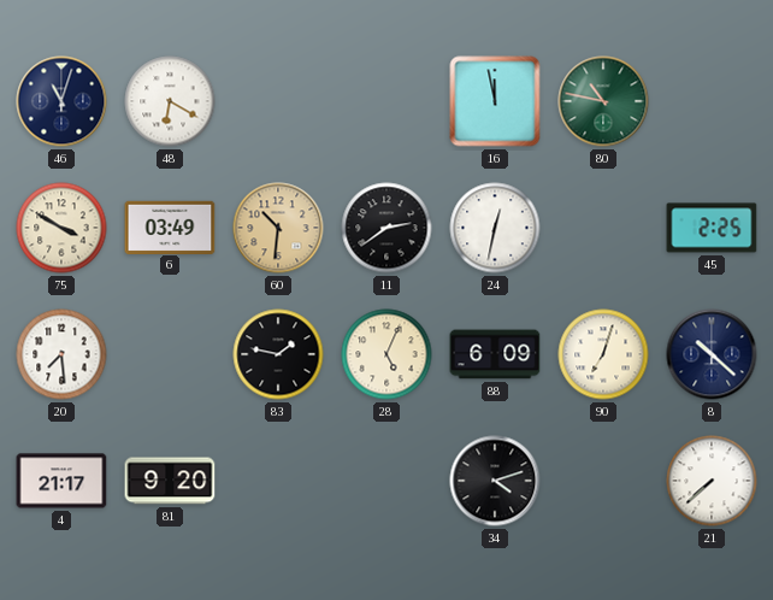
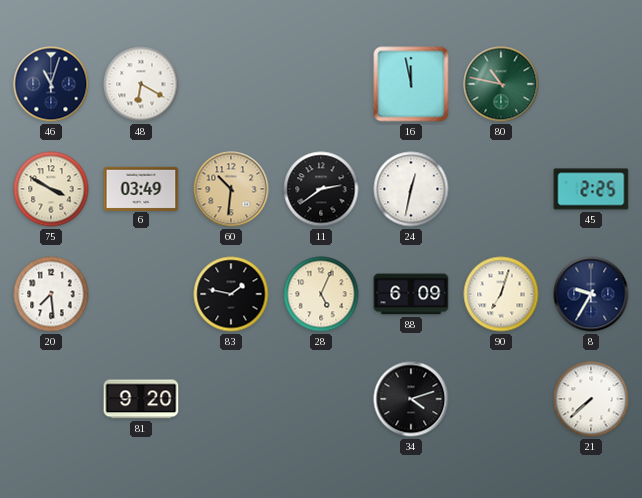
8: 10:22 -> 9:35 (591, 294)
4: 21:17 -> none (61, 481)
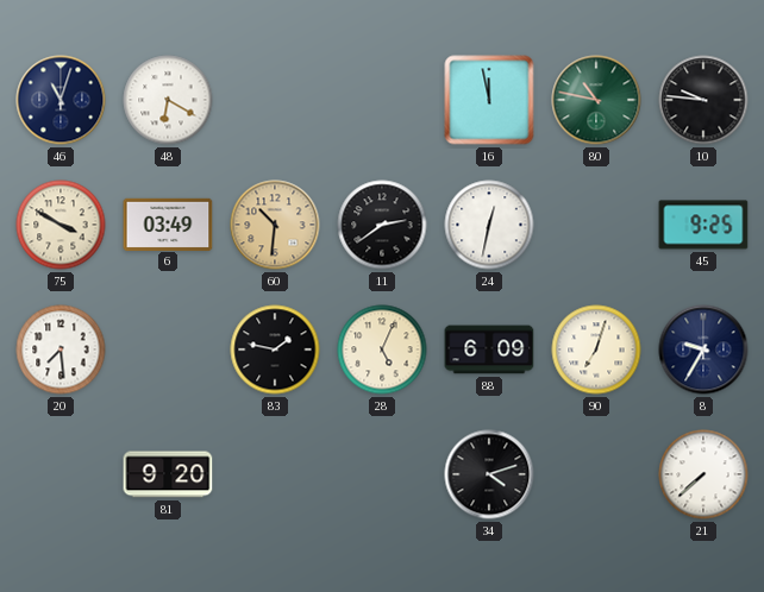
10: none -> 9:46 (703, 100)
45: 2:25 -> 9:25 (703, 225)
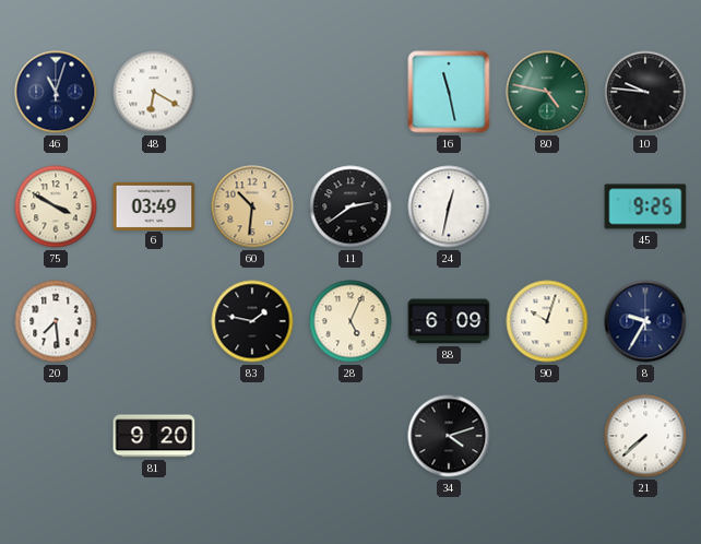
16: 11:58 -> 11:28 (449, 92)
80: 10:47 -> 4:47 (547, 92)
90: 7:03 -> 10:03 (547, 321)
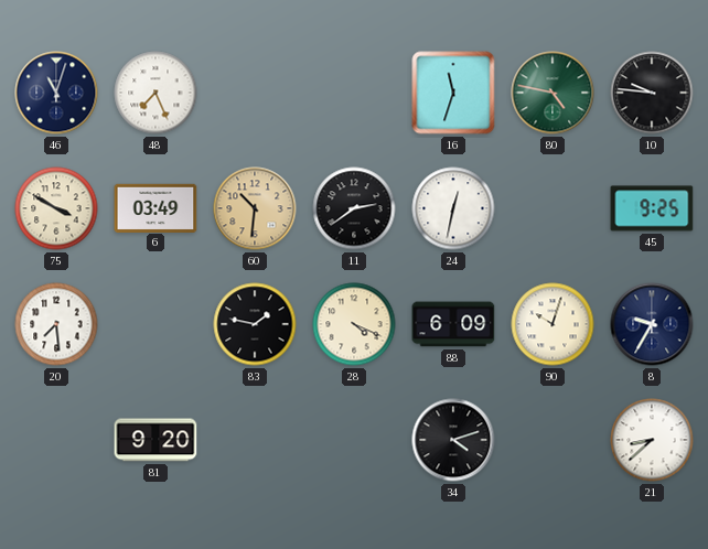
48: 6:20 -> 7:26 (155, 93)
16: 11:28 -> 11:33 (453, 93)
28: 5:04 -> 4:19 (354, 324)
21: 7:38 -> 8:38 (652, 440)
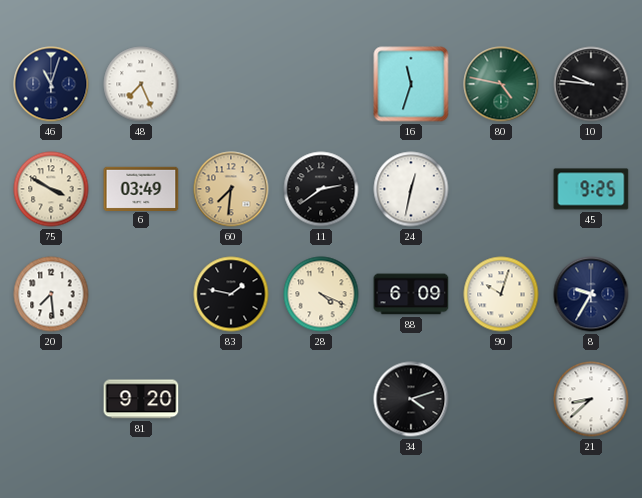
60: 10:31 -> 7:31 (231, 189)
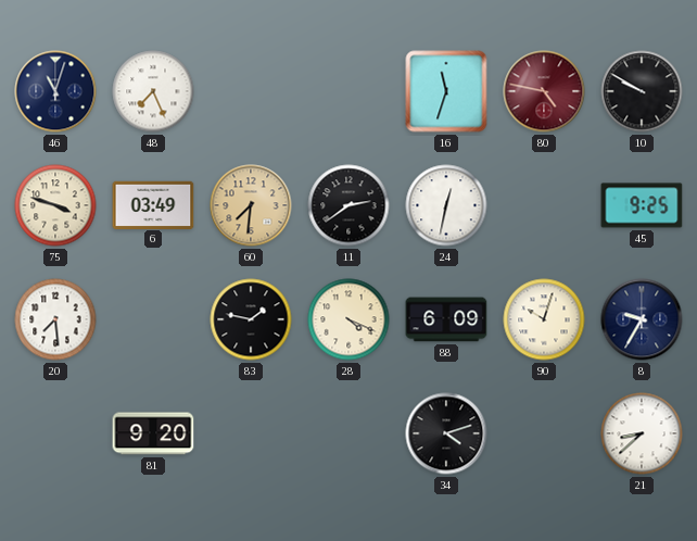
80 dial: green -> burgundy (544, 91)
10: 9:46 -> 9:50 (642, 91)
75: 3:50 -> 3:48 (55, 205)
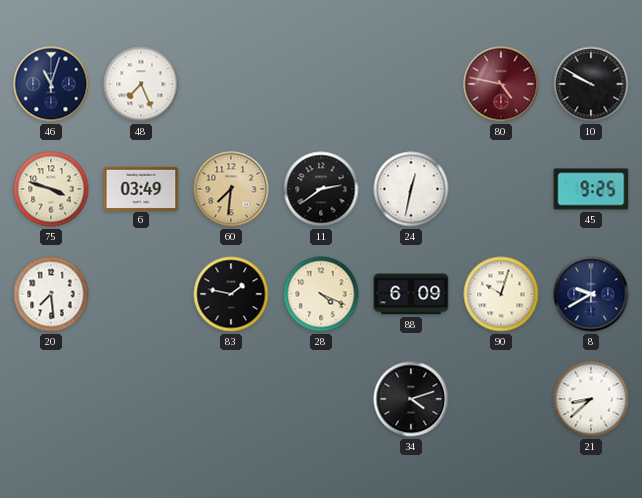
16: 11:33 -> none (446, 91)
8: 9:35 -> 9:40 (591, 294)
81: 9:20 -> none (153, 433)
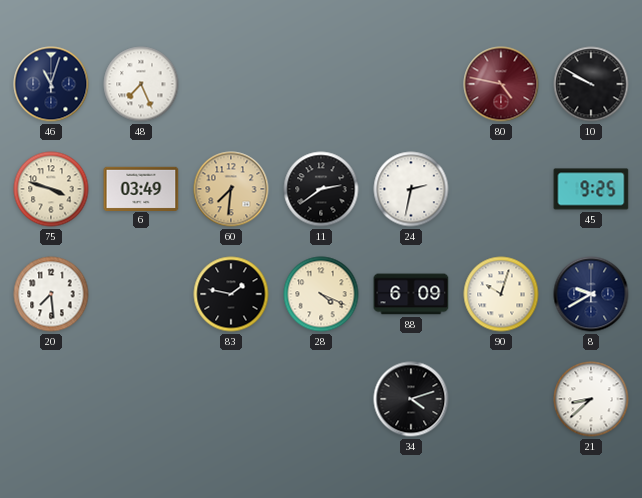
24: 12:32 -> 2:32 (411, 189)
